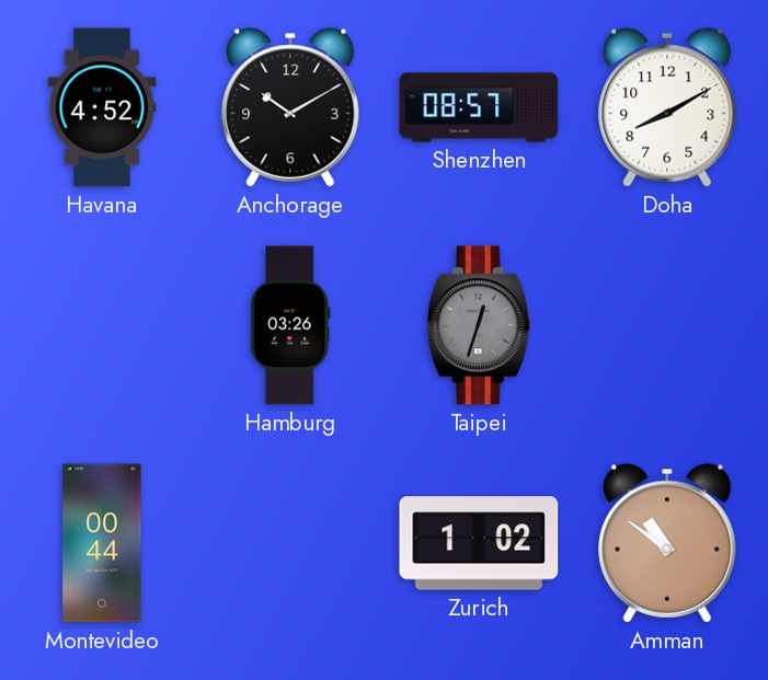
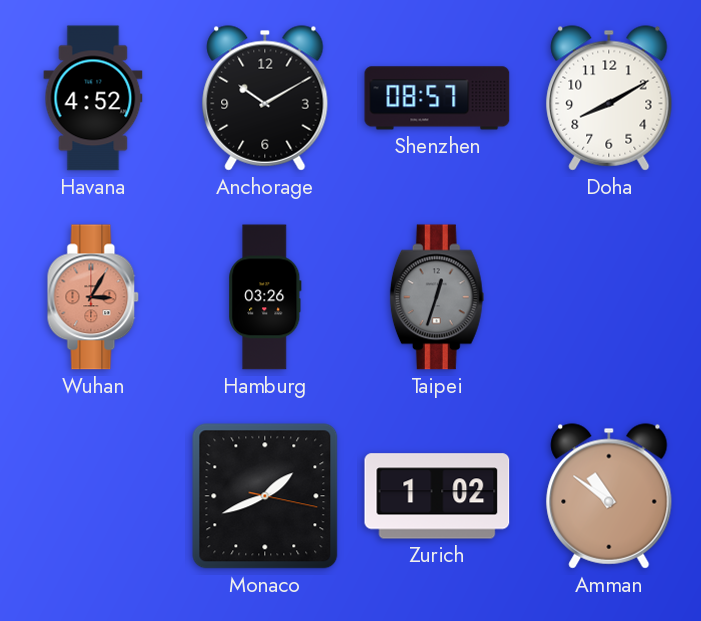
Wuhan: none -> 3:05 (93, 297)
Montevideo: 00:44 -> none (102, 543)
Monaco: none -> 1:41 (265, 496)
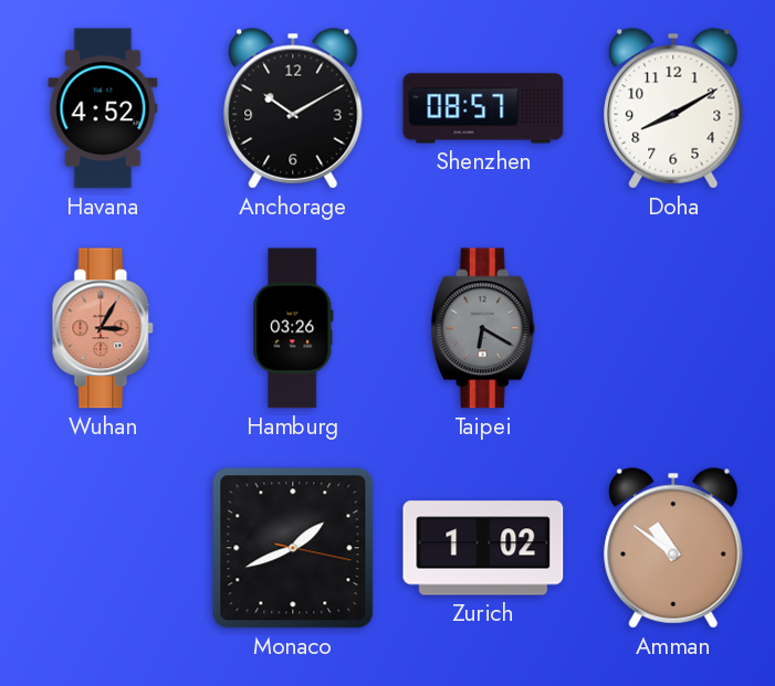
Taipei: 12:33 -> 6:20 (483, 328)
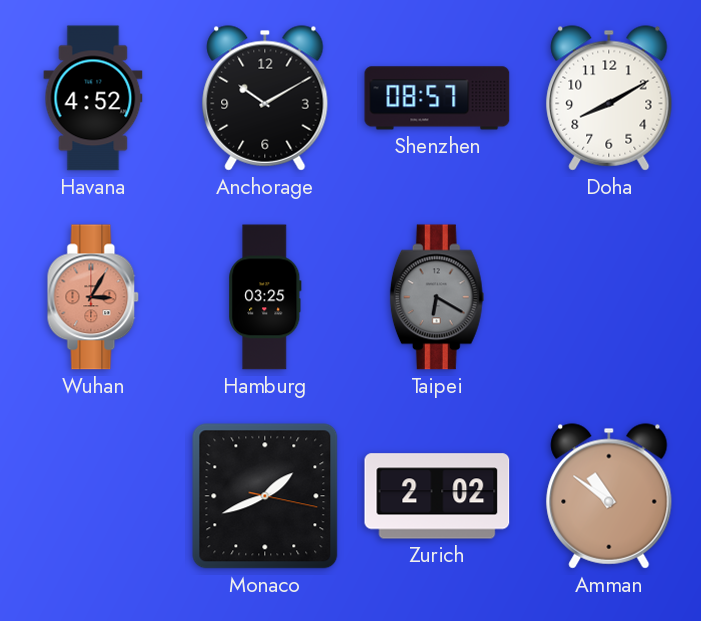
Hamburg: 03:26 -> 03:25 (265, 297)
Zurich: 1:02 -> 2:02 (437, 496)
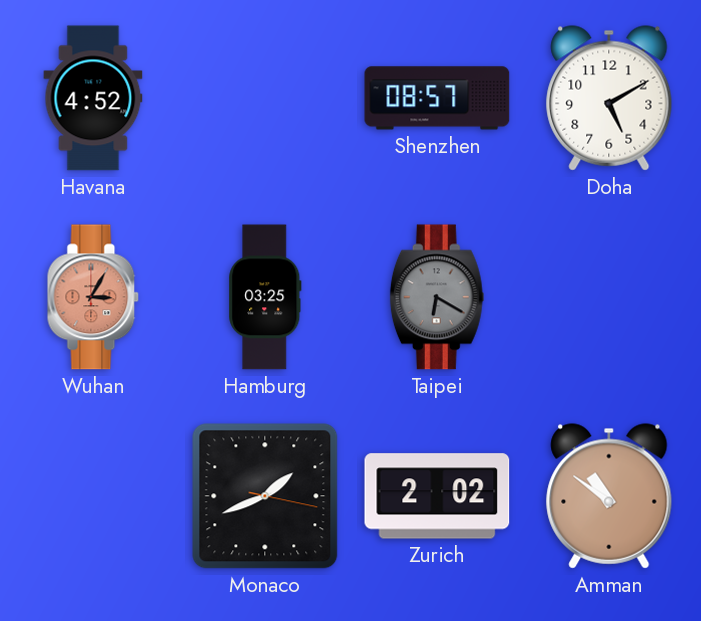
Anchorage: 10:10 -> none (265, 98)
Doha: 8:10 -> 5:10 (609, 98)
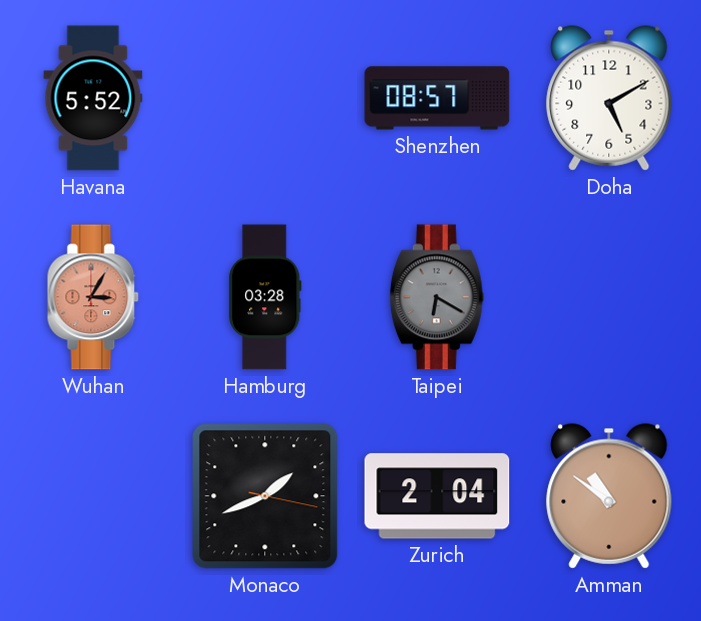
Havana: 4:52 -> 5:52 (93, 98)
Hamburg: 03:25 -> 03:28 (265, 297)
Zurich: 2:02 -> 2:04 (437, 496)
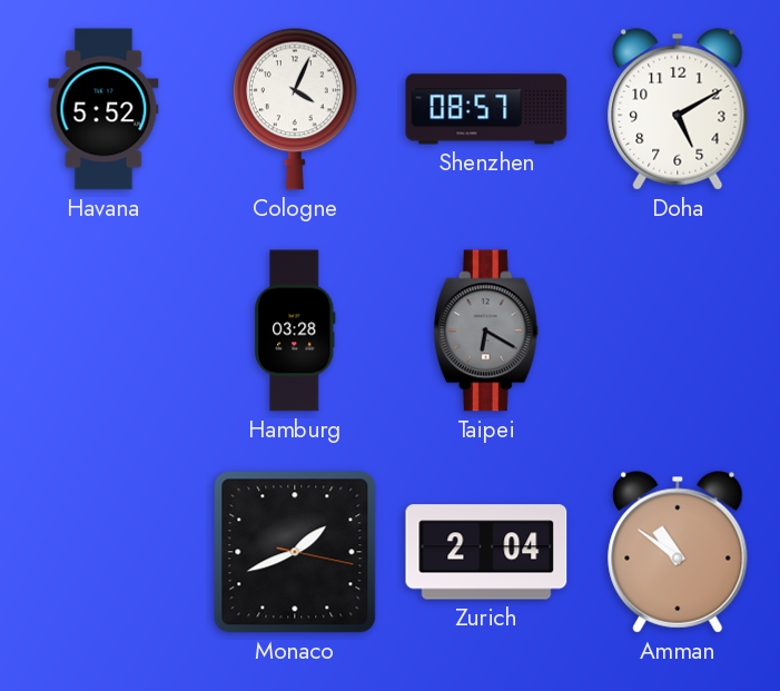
Cologne: none -> 4:04 (295, 109)
Wuhan: 3:05 -> none (93, 297)
